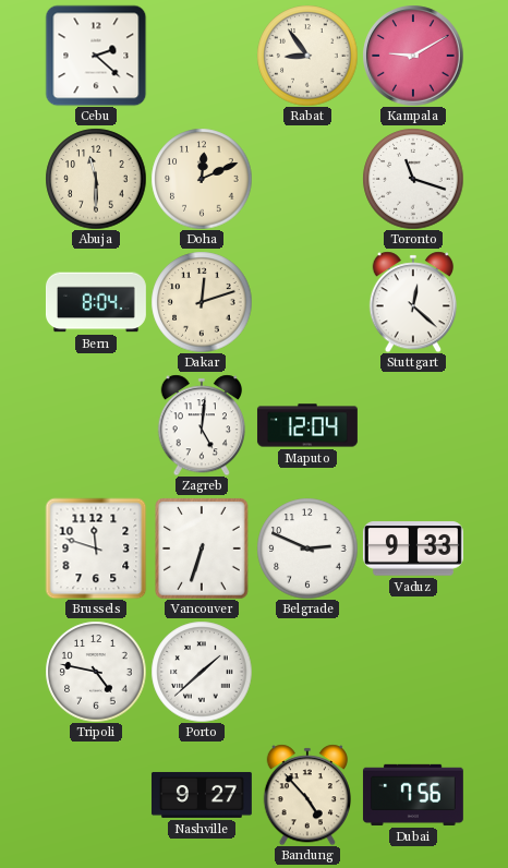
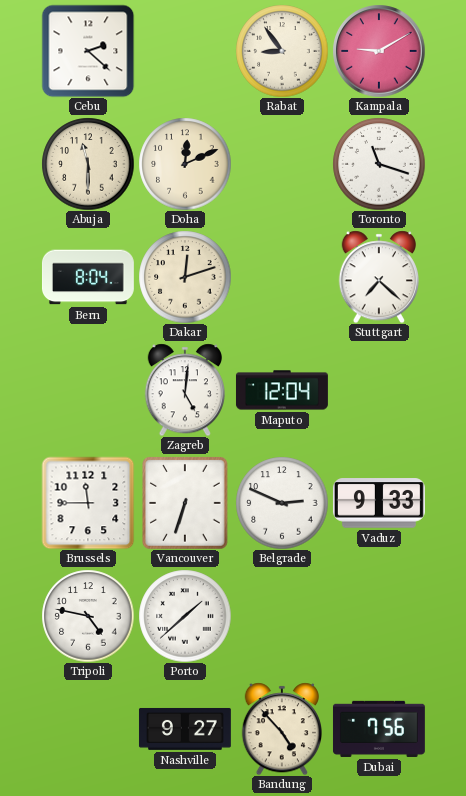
Stuttgart: 12:22 -> 7:22 (378, 277)
Brussels: 11:48 -> 11:45 (88, 503)
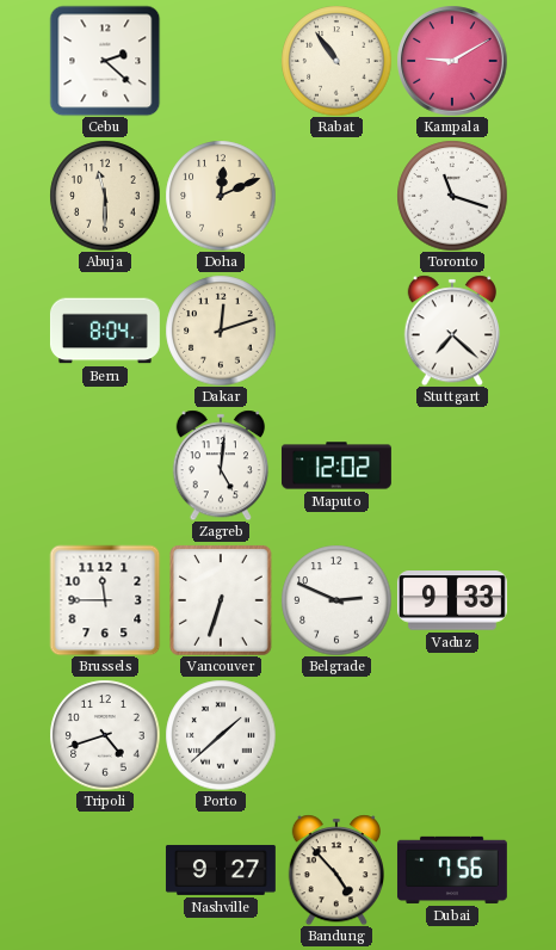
Rabat: 8:54 -> 10:54 (336, 61)
Maputo: 12:04 -> 12:02 (336, 465)
Tripoli: 4:47 -> 4:42 (105, 735)
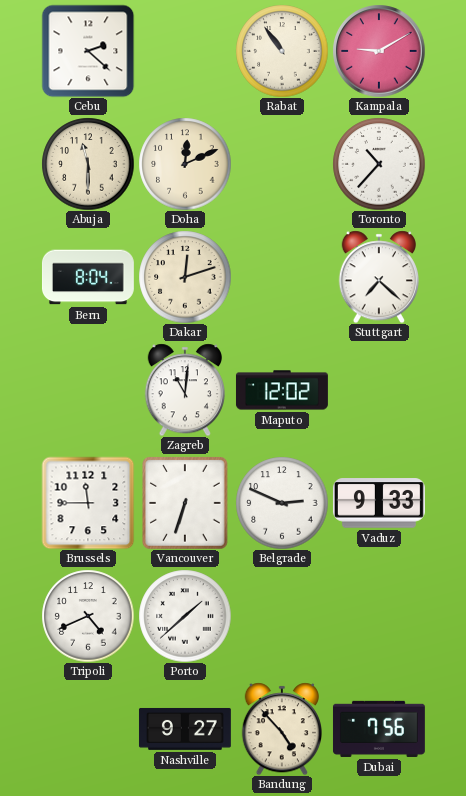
Toronto: 11:18 -> 10:37 (379, 164)
Zagreb: 5:01 -> 11:01 (184, 390)
Tripoli: 4:42 -> 4:41 (88, 616)
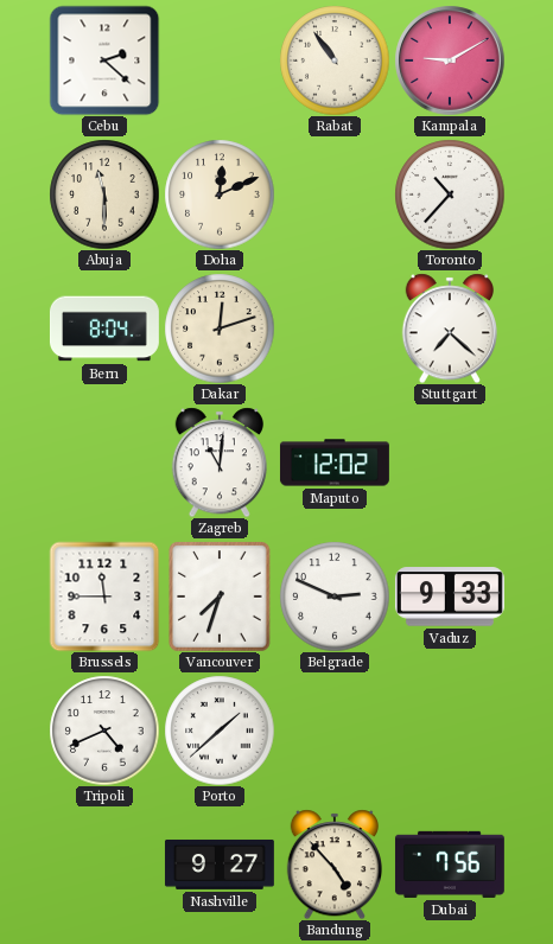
Vancouver: 6:33 -> 7:33 (220, 597)
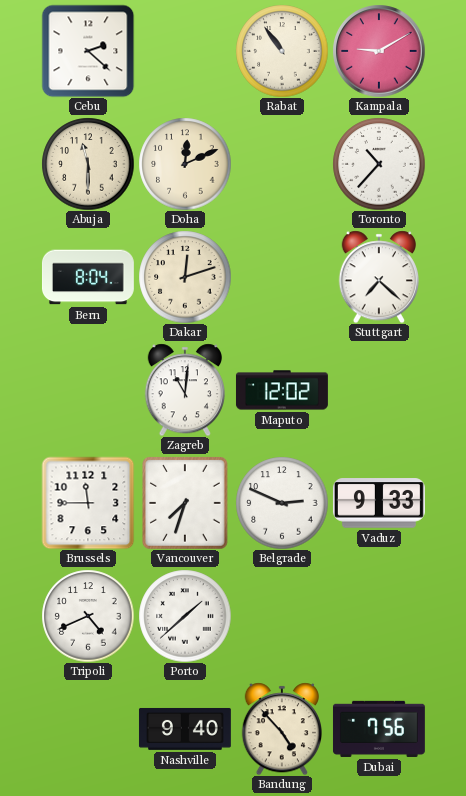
Nashville: 9:27 -> 9:40 (185, 729)
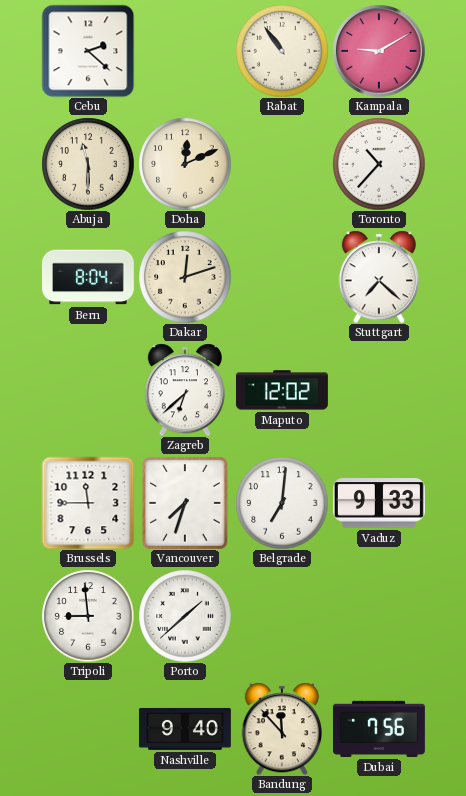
Zagreb: 11:01 -> 6:38 (184, 390)
Belgrade: 2:49 -> 7:01 (282, 503)
Tripoli: 4:41 -> 8:59 (88, 616)
Bandung: 4:53 -> 11:53 (281, 729)
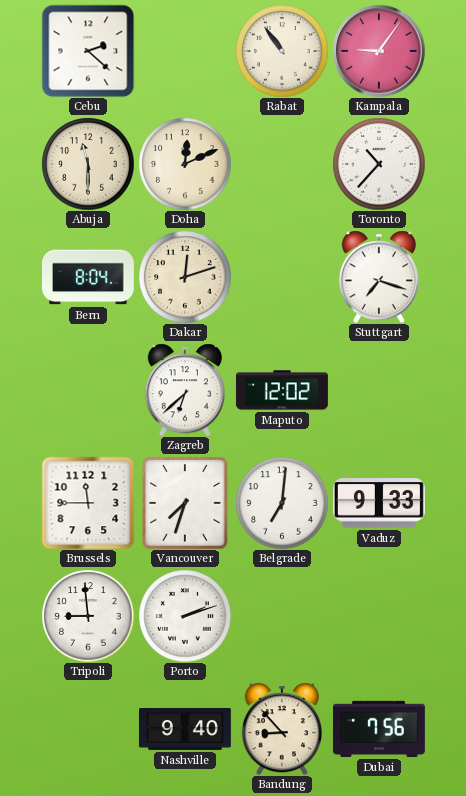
Kampala: 9:10 -> 9:06 (379, 51)
Stuttgart: 7:22 -> 7:18 (378, 277)
Porto: 1:38 -> 2:12 (185, 616)
Bandung: 11:53 -> 8:53 (281, 729)
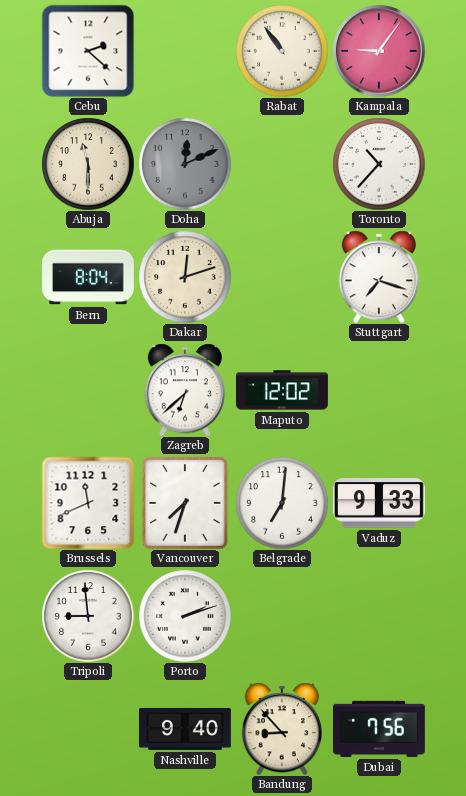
Doha dial: cream -> grey (185, 164)
Brussels: 11:45 -> 11:41 (88, 503)
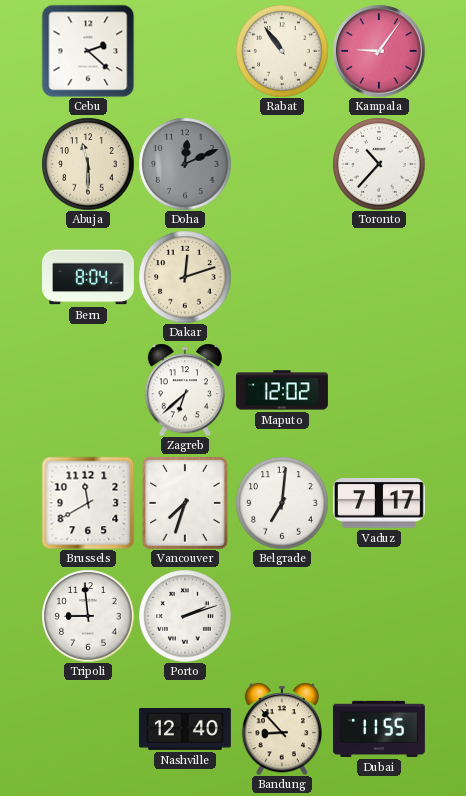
Stuttgart: 7:18 -> none (378, 277)
Brussels: 11:41 -> 11:40 (88, 503)
Vaduz: 9:33 -> 7:17 (379, 503)
Nashville: 9:40 -> 12:40 (185, 729)
Dubai: 7:56 -> 11:55 (379, 729)
